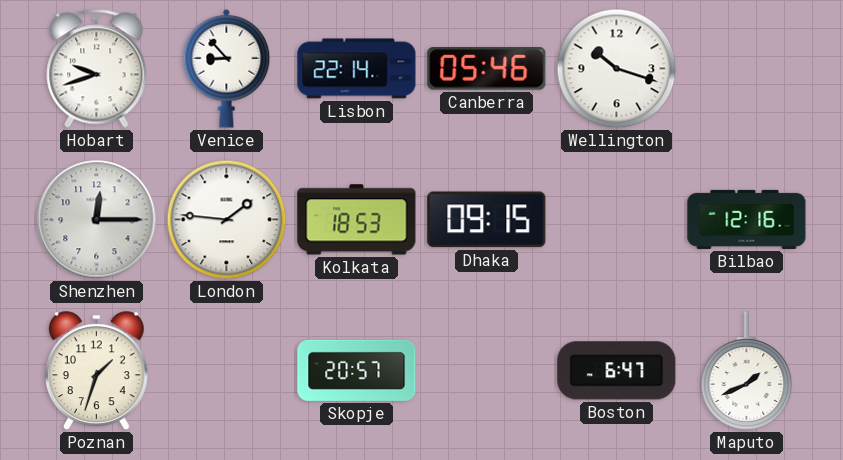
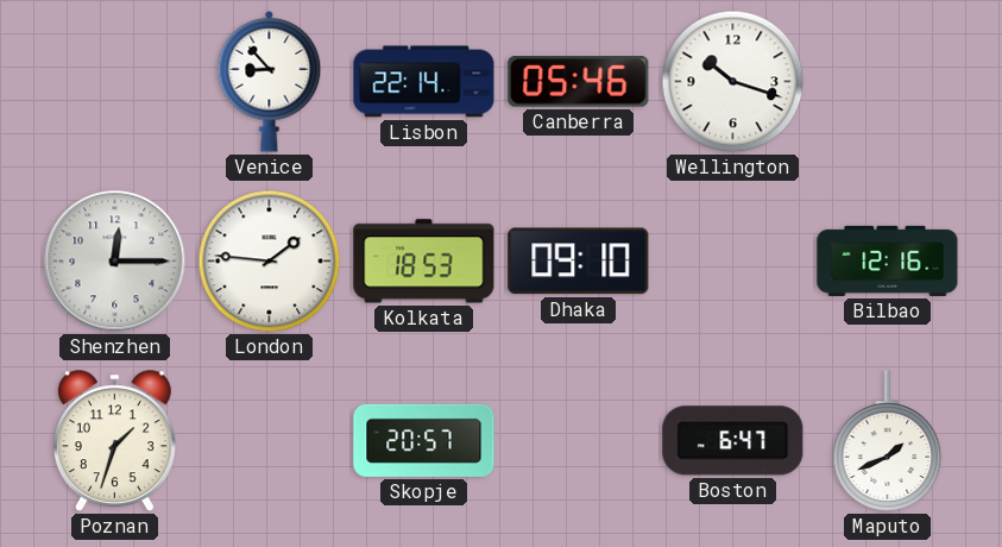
Hobart: 9:42 -> none (97, 69)
Dhaka: 09:15 -> 09:10 (579, 262)
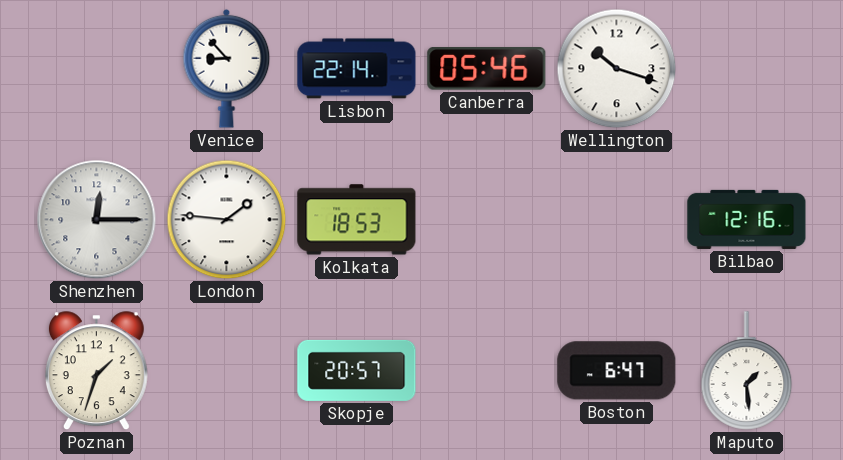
Dhaka: 09:10 -> none (579, 262)
Maputo: 1:41 -> 1:29 (747, 371)
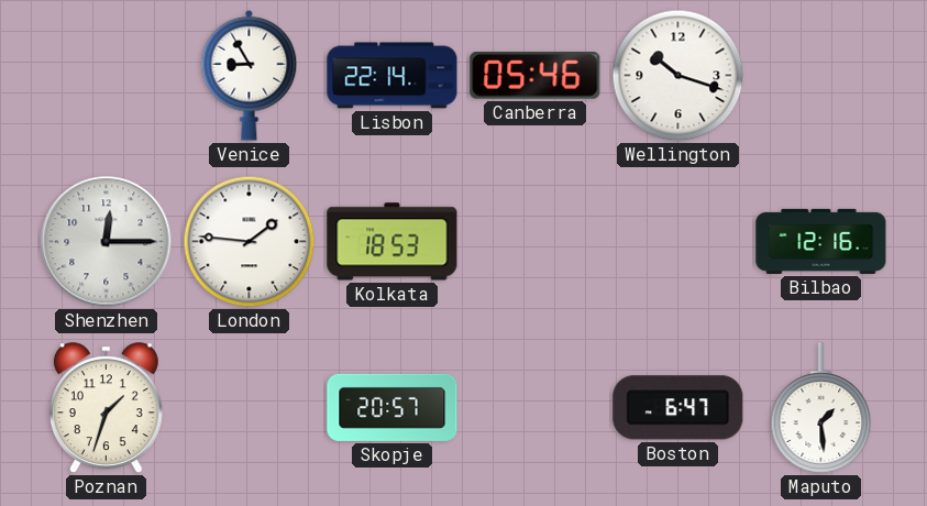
Venice: 8:53 -> 8:55 (250, 75)
